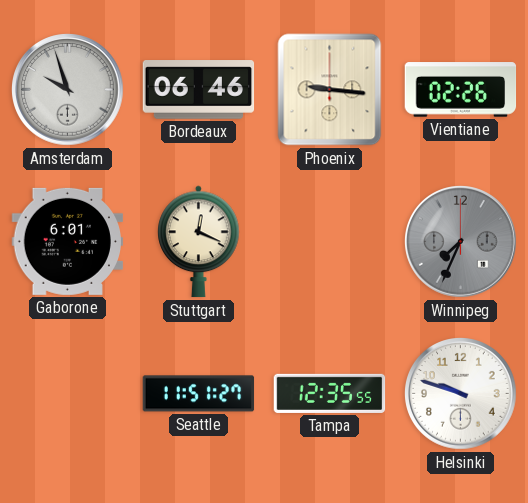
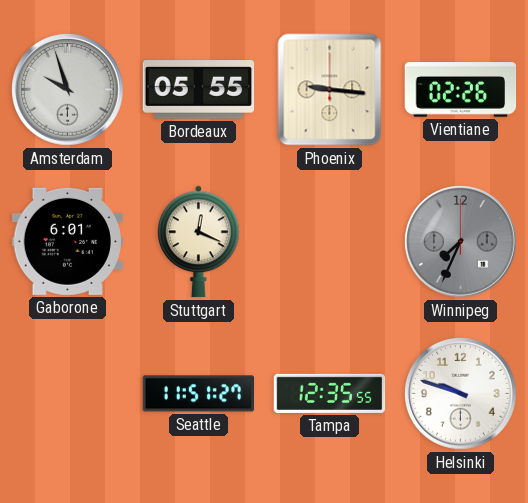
Bordeaux: 06:46 -> 05:55 (199, 90)
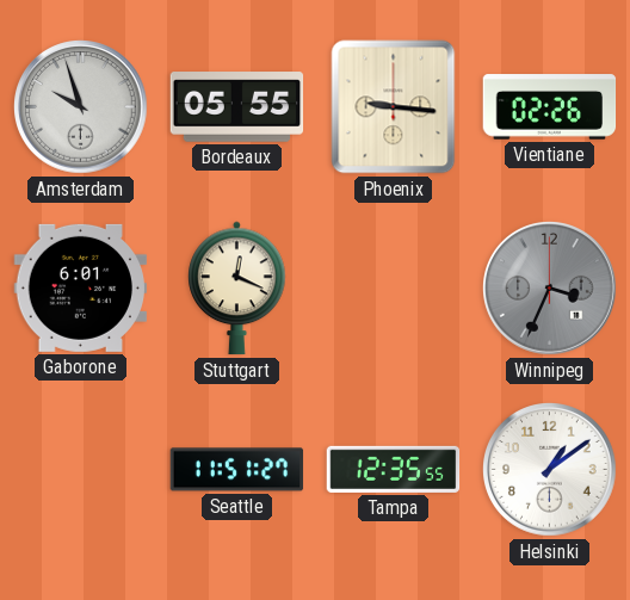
Winnipeg: 7:34 -> 3:34 (550, 289)
Helsinki: 9:48 -> 1:09 (550, 470)
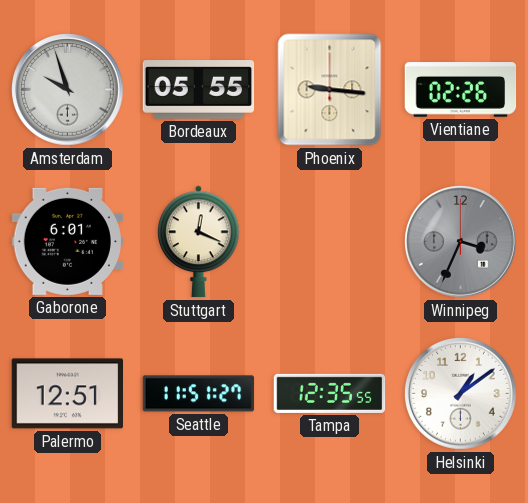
Palermo: none -> 12:51 (68, 394)
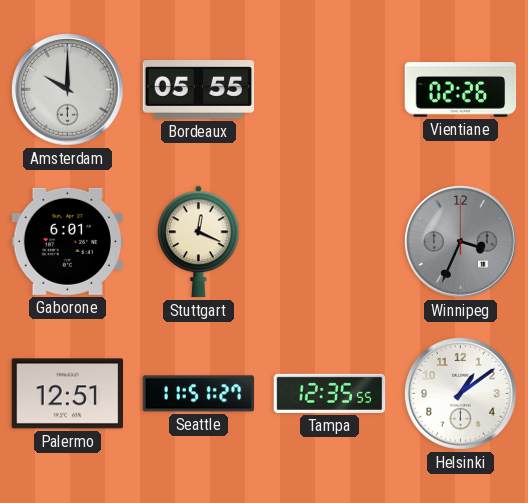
Amsterdam: 9:57 -> 10:00 (68, 90)
Phoenix: 9:16 -> none (330, 90)
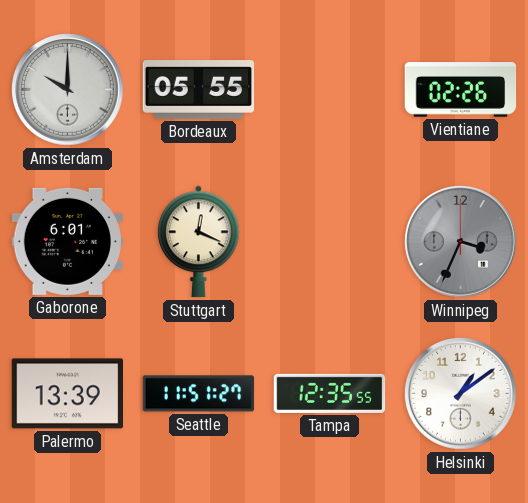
Palermo: 12:51 -> 13:39 (68, 394)
